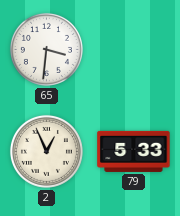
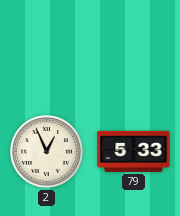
65: 3:31 -> none (46, 49)
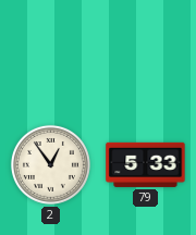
2: 12:56 -> 12:54 (50, 164)
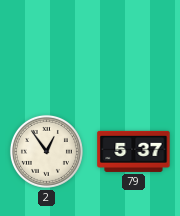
79: 5:33 -> 5:37 (134, 151)
